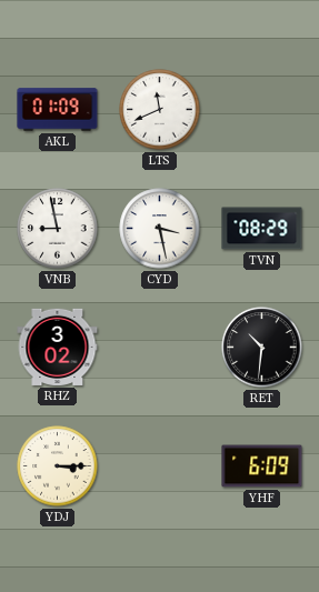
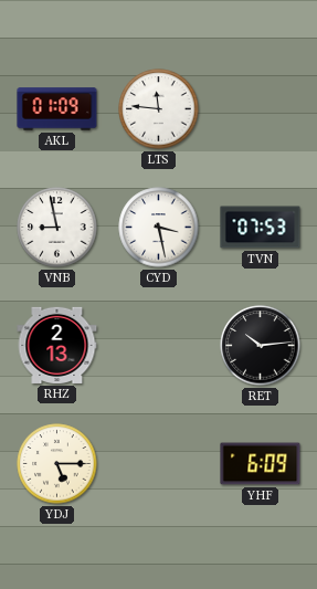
LTS: 11:41 -> 11:46 (159, 109)
TVN: 08:29 -> 07:53 (261, 228)
RHZ: 3:02 -> 2:13 (57, 345)
RET: 10:31 -> 10:14 (261, 346)
YDJ: 3:15 -> 5:15 (57, 464)
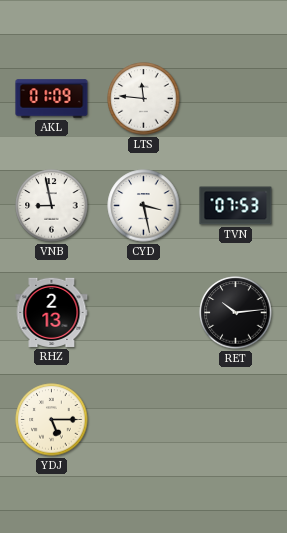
YHF: 6:09 -> none (261, 464)
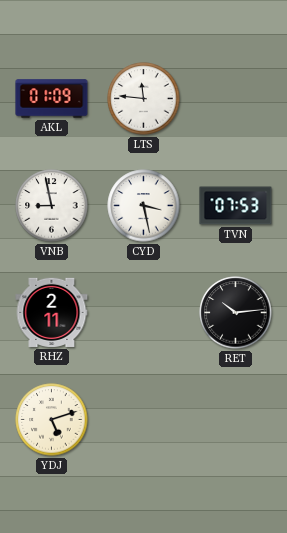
RHZ: 2:13 -> 2:11 (52, 312)
YDJ: 5:15 -> 5:12 (52, 420)
